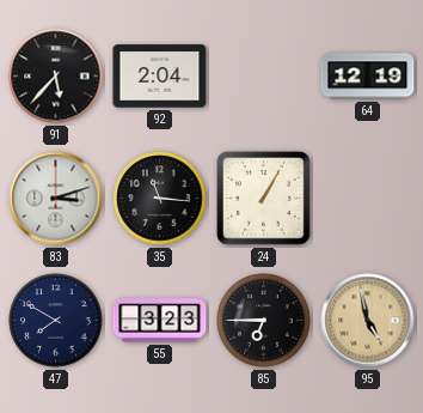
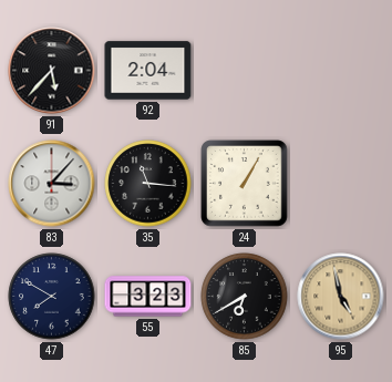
64: 12:19 -> none (368, 77)
83: 3:12 -> 3:07 (52, 184)
85: 6:45 -> 6:40 (245, 297)
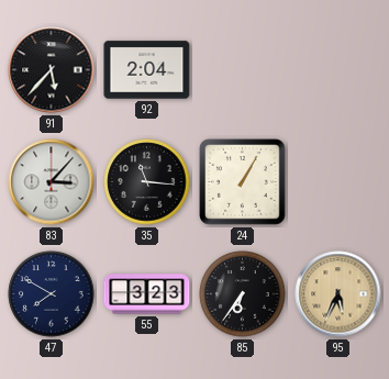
85: 6:40 -> 6:36 (243, 294)
95: 4:58 -> 5:34 (338, 294)
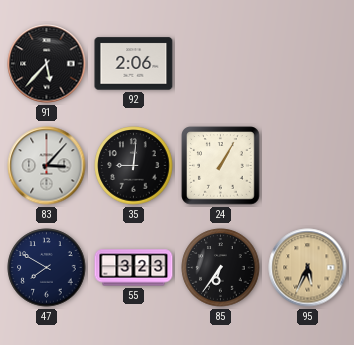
92: 2:04 -> 2:06 (134, 64)
35: 11:16 -> 9:01 (134, 166)
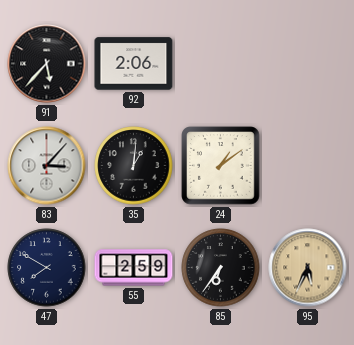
35: 9:01 -> 1:01 (134, 166)
24: 1:05 -> 1:09 (221, 166)
55: 3:23 -> 2:59 (134, 268)
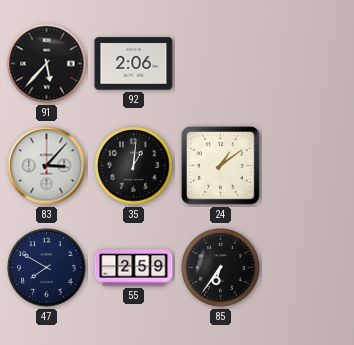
95: 5:34 -> none (308, 268)
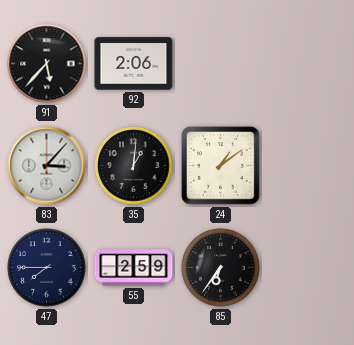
47: 7:50 -> 7:45 (47, 268)
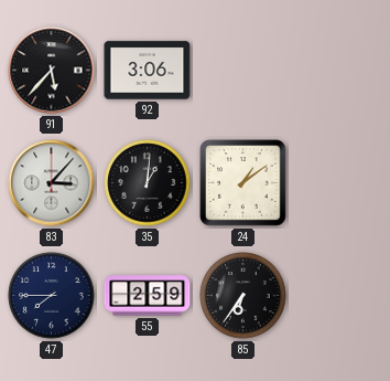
92: 2:06 -> 3:06 (148, 71)
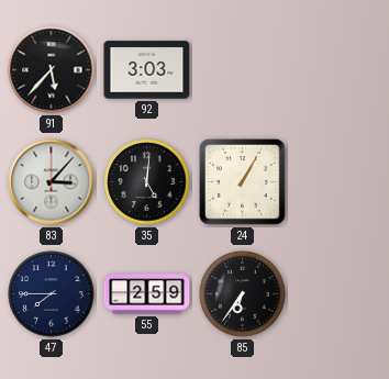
92: 3:06 -> 3:03 (147, 70)
35: 1:01 -> 5:01 (147, 182)
24: 1:09 -> 1:05 (243, 182)
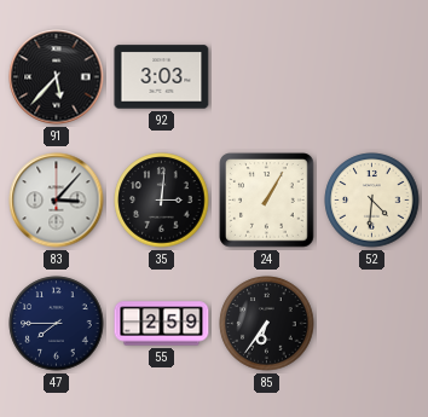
35: 5:01 -> 3:01 (162, 201)
52: none -> 4:31 (372, 201)
